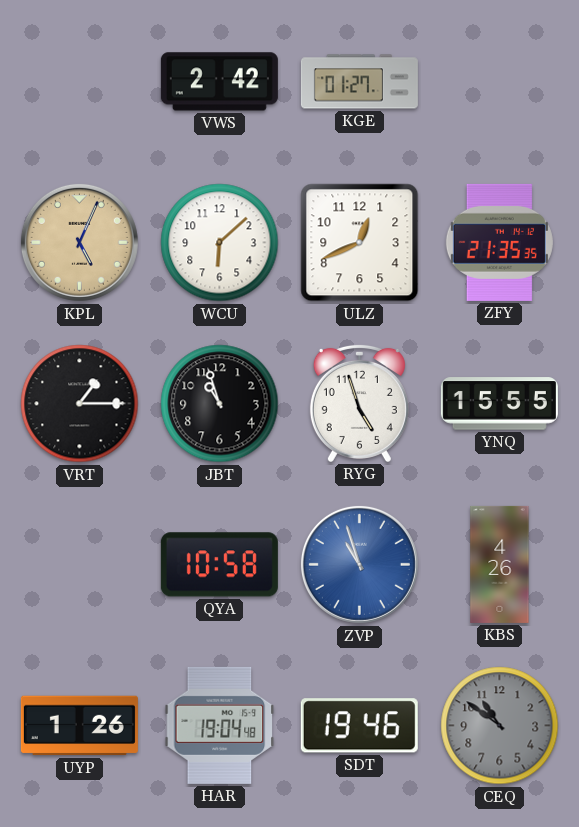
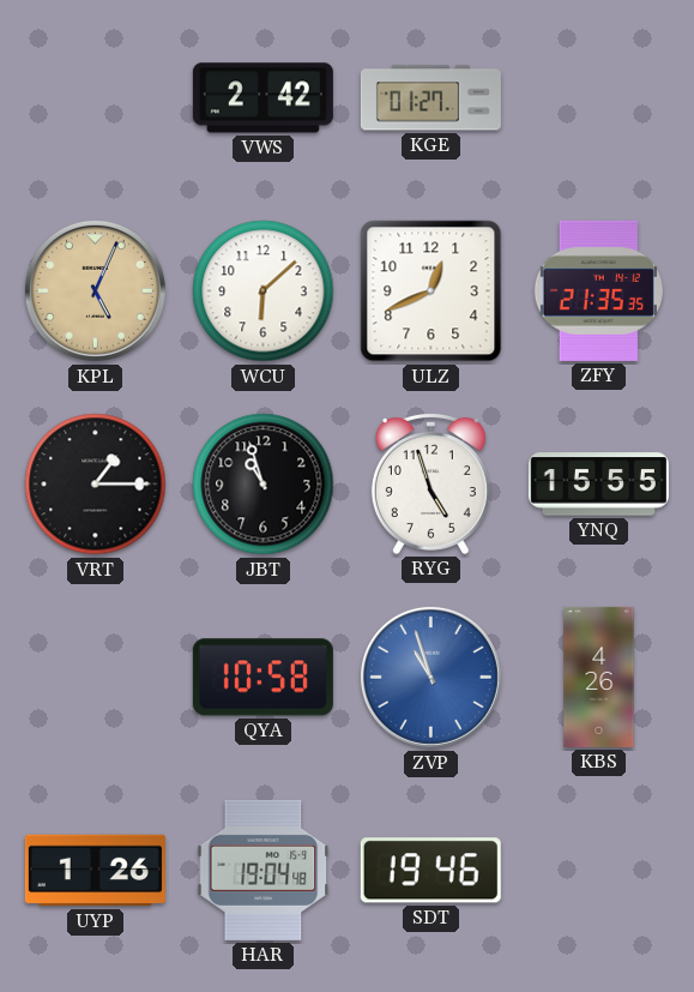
CEQ: 10:51 -> none (500, 726)
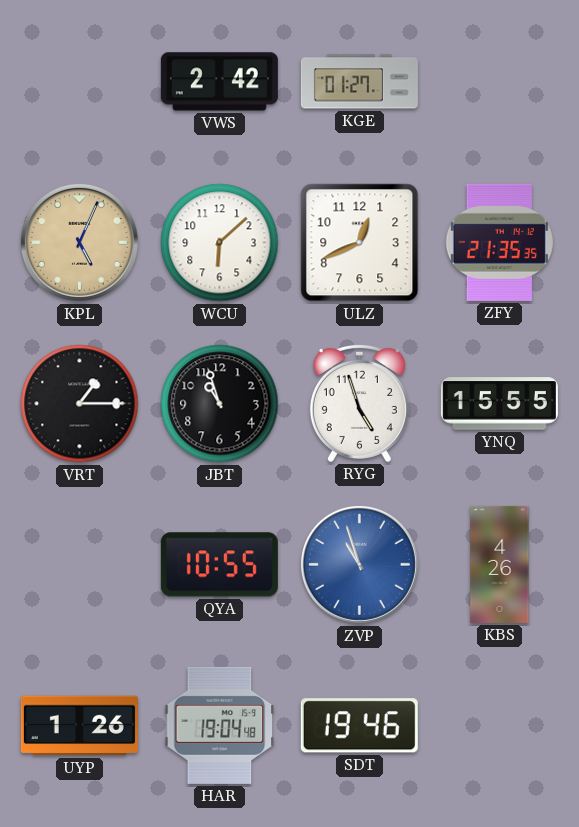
QYA: 10:58 -> 10:55 (219, 565)
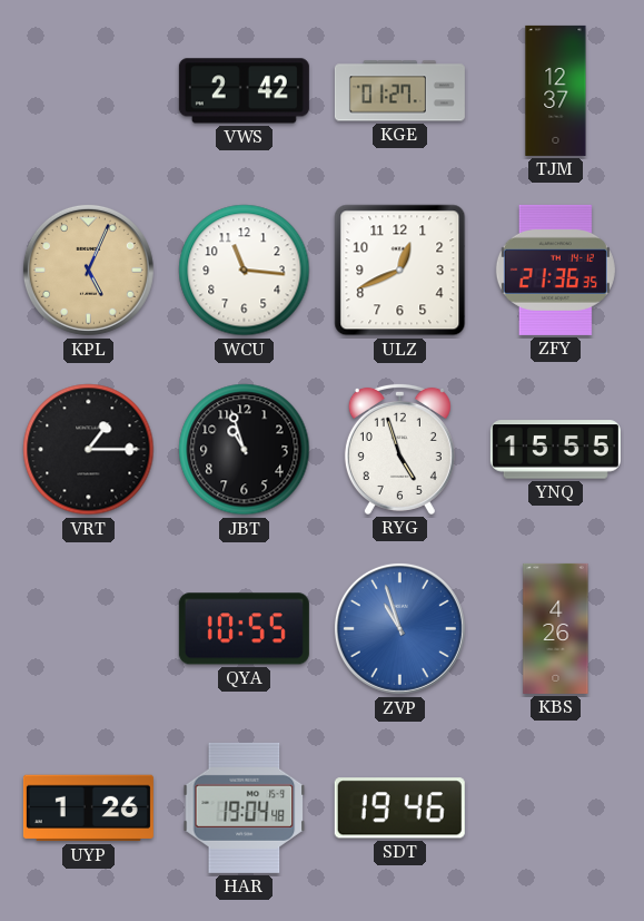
TJM: none -> 12:37 (556, 90)
WCU: 6:08 -> 11:16 (245, 271)
ZFY: 21:35 -> 21:36 (555, 270)
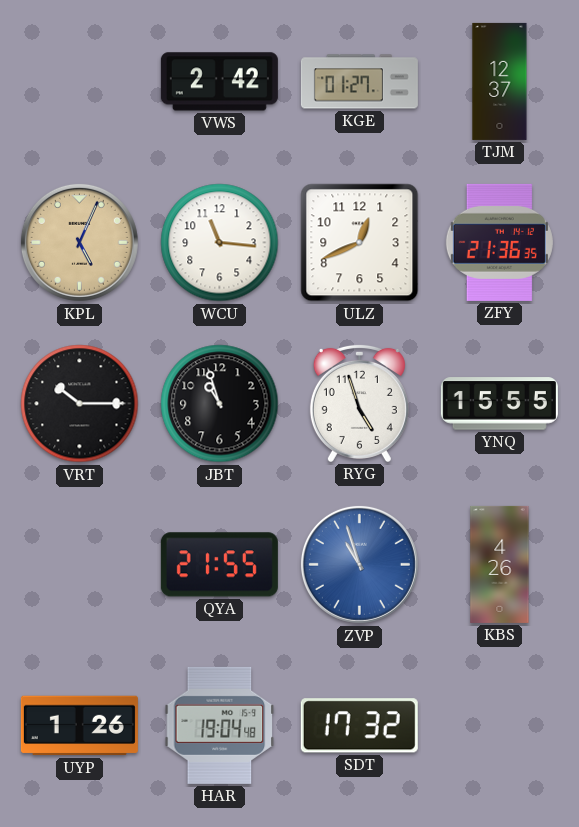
VRT: 1:15 -> 10:15 (80, 404)
QYA: 10:55 -> 21:55 (219, 565)
SDT: 19:46 -> 17:32 (359, 726)
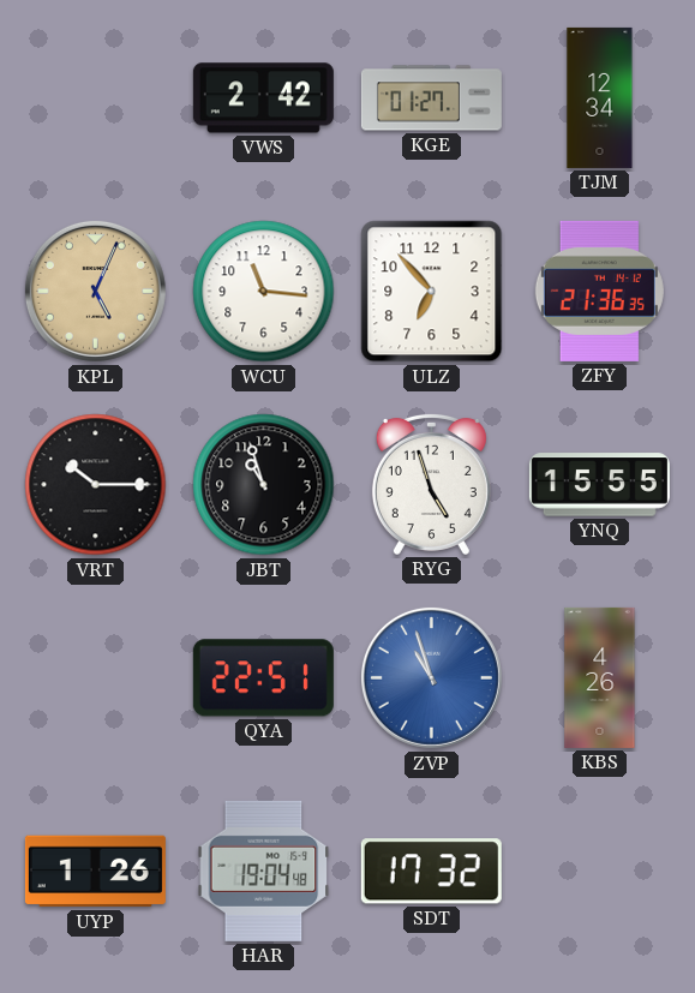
TJM: 12:37 -> 12:34 (600, 97)
ULZ: 12:41 -> 6:53 (432, 292)
QYA: 21:55 -> 22:51 (263, 678)
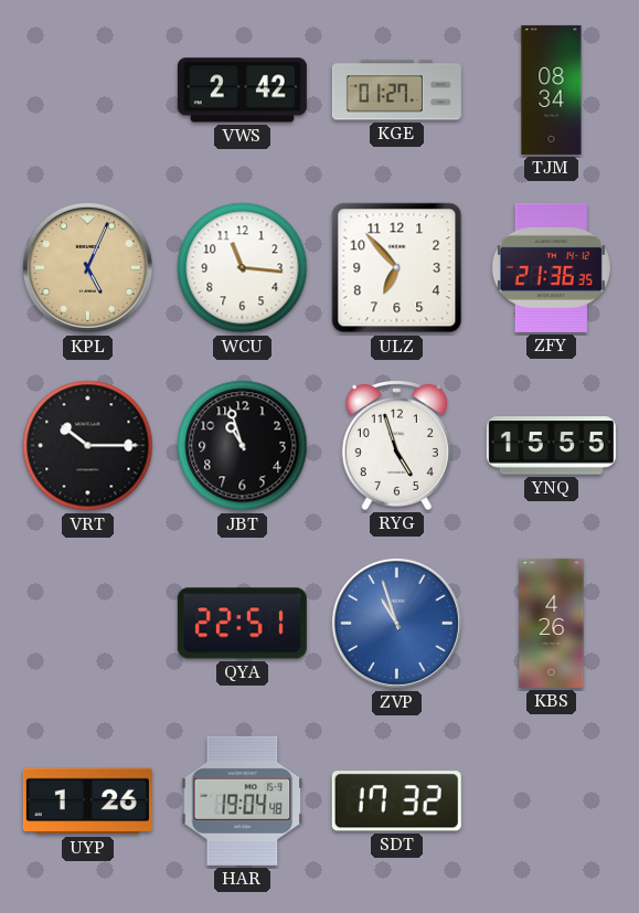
TJM: 12:34 -> 08:34 (552, 89)
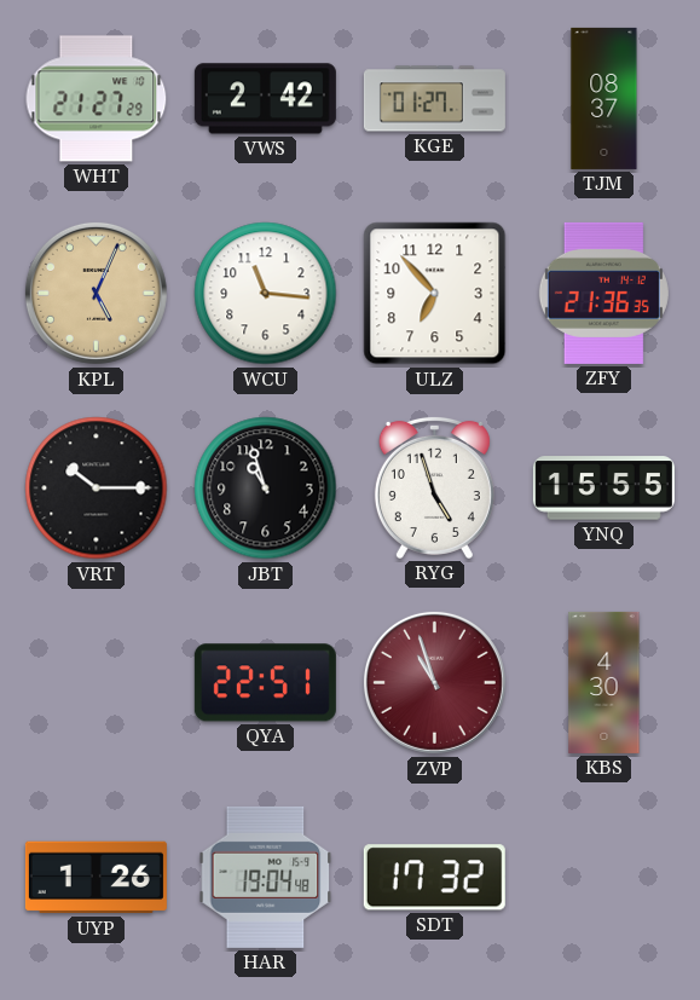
WHT: none -> 21:27 (97, 99)
TJM: 08:34 -> 08:37 (604, 98)
ZVP dial: blue -> burgundy (434, 682)
KBS: 4:26 -> 4:30 (604, 682)
